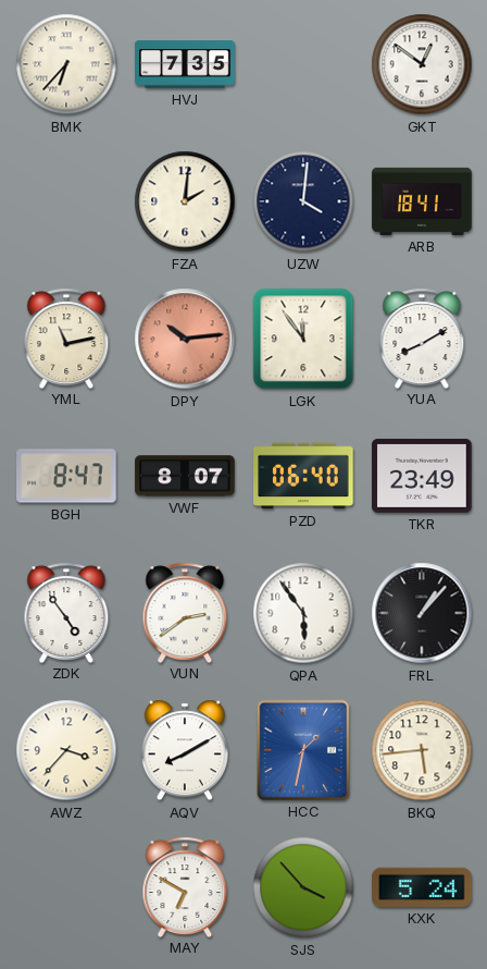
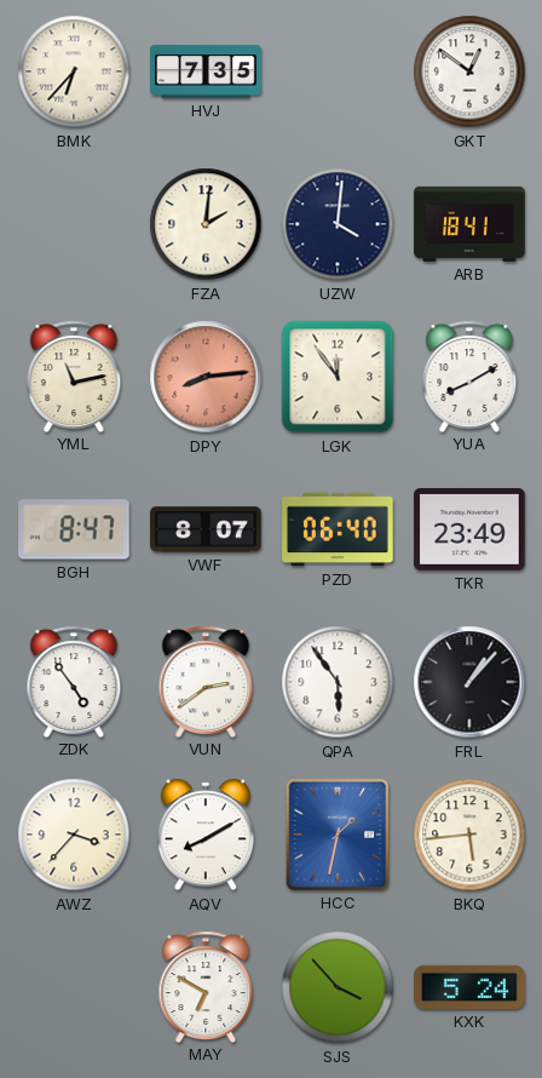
DPY: 10:14 -> 8:14 (206, 377)
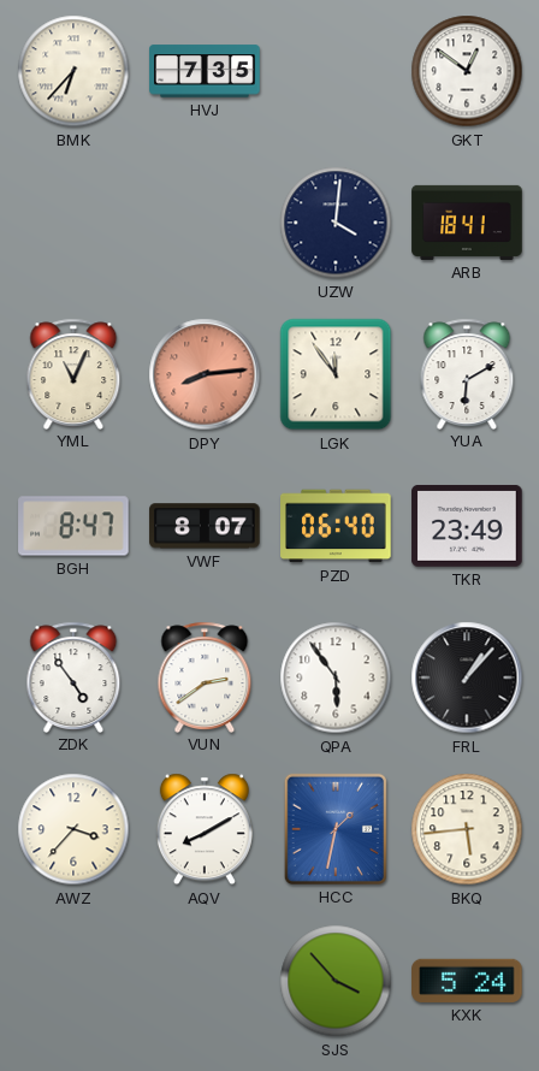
FZA: 2:01 -> none (206, 224)
YML: 11:13 -> 11:04 (73, 373)
YUA: 8:10 -> 6:10 (467, 373)
MAY: 6:50 -> none (206, 986)
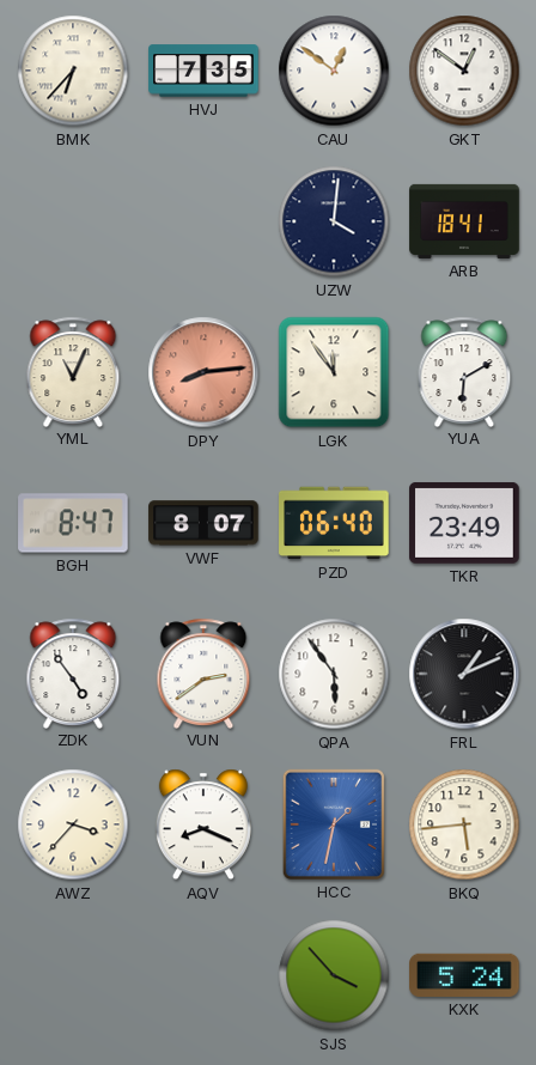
CAU: none -> 12:51 (334, 71)
FRL: 1:07 -> 1:11 (464, 674)
AQV: 8:10 -> 8:19 (203, 824)
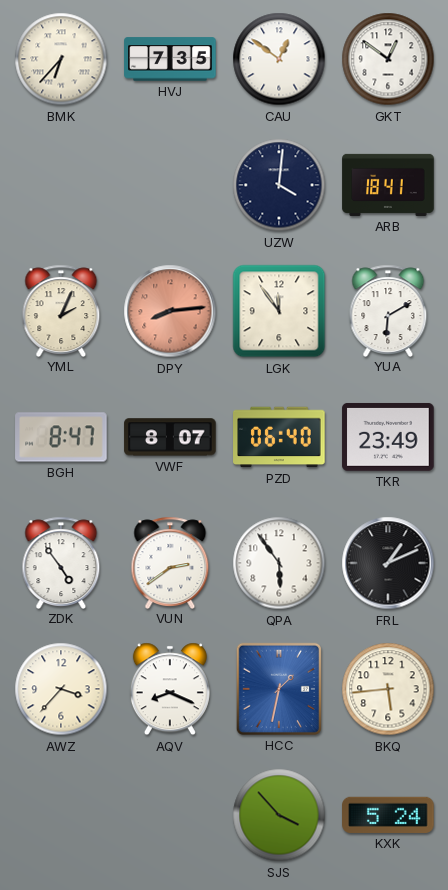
YML: 11:04 -> 2:04 (61, 310)
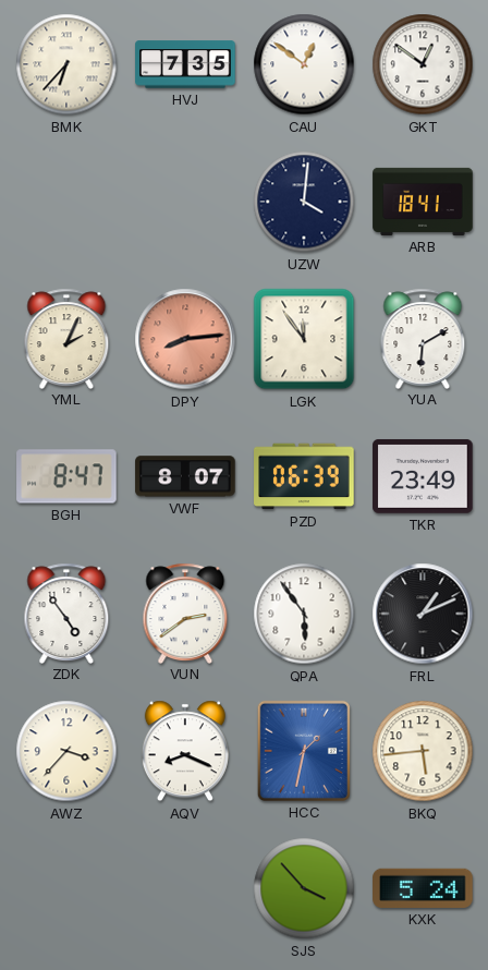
PZD: 06:40 -> 06:39 (304, 476)
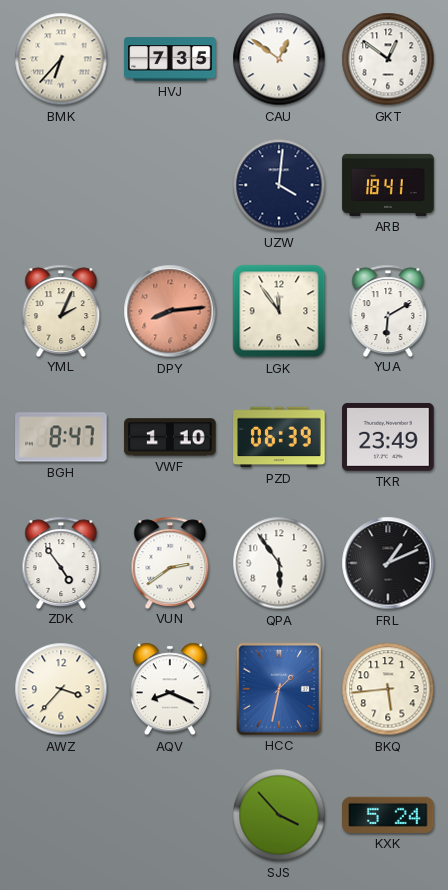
VWF: 8:07 -> 1:10 (170, 437)
